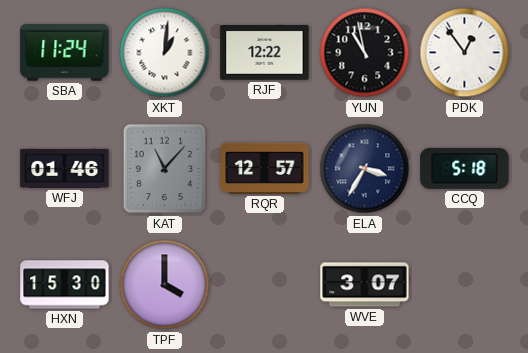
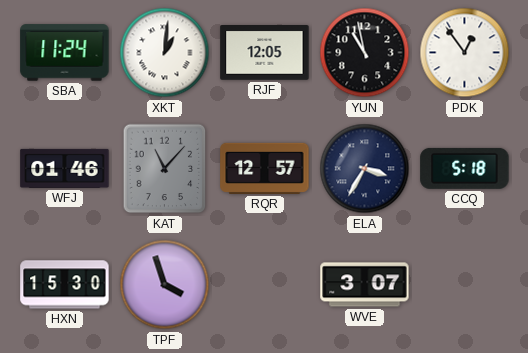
RJF: 12:22 -> 12:05 (265, 53)
TPF: 4:00 -> 3:57 (165, 285)
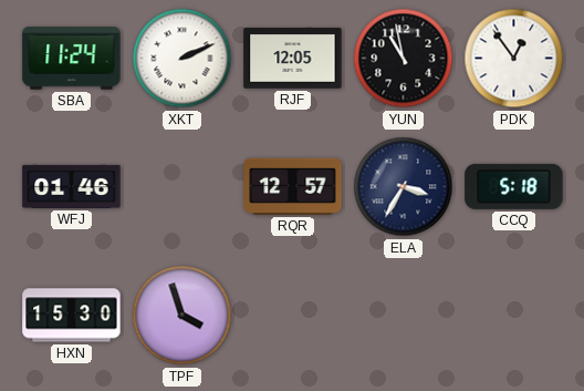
XKT: 1:01 -> 2:11 (182, 59)
KAT: 11:07 -> none (165, 169)
WVE: 3:07 -> none (365, 285)
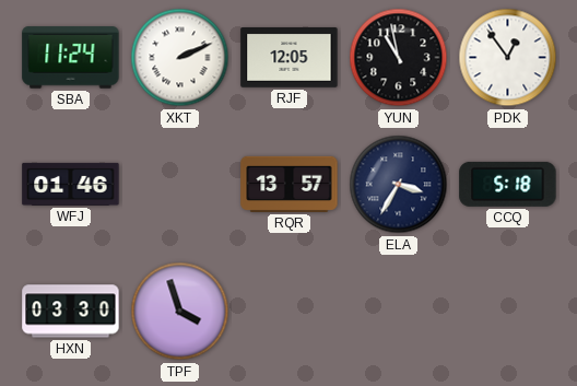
RQR: 12:57 -> 13:57 (290, 184)
HXN: 15:30 -> 03:30 (71, 312)
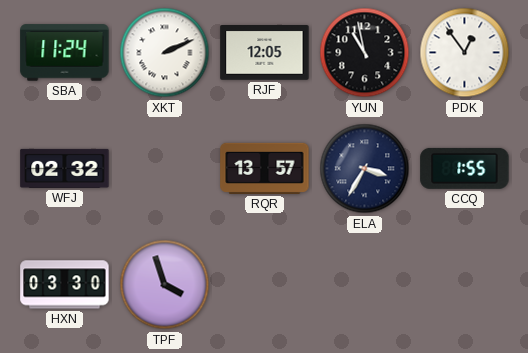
WFJ: 01:46 -> 02:32 (65, 168)
CCQ: 5:18 -> 1:55 (465, 168)
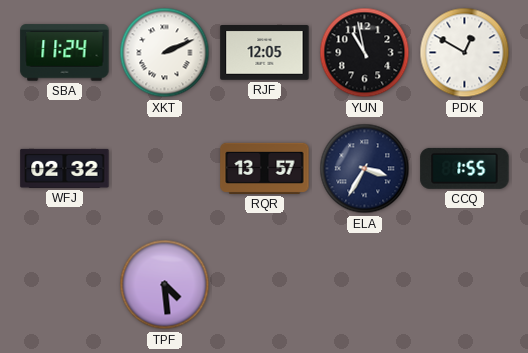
PDK: 12:54 -> 12:50 (465, 53)
HXN: 03:30 -> none (65, 285)
TPF: 3:57 -> 4:29 (165, 285)
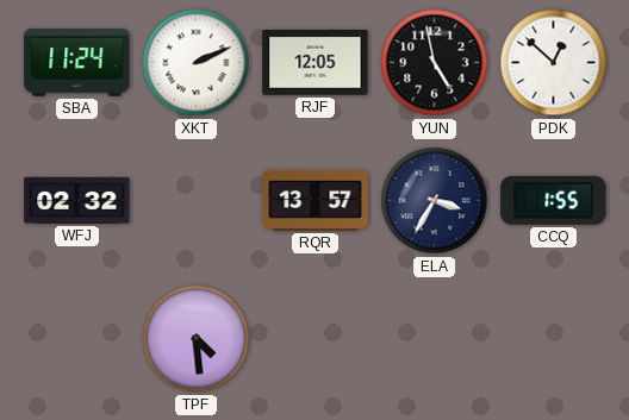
YUN: 10:58 -> 4:58 (435, 63)
PDK: 12:50 -> 12:52 (554, 63)
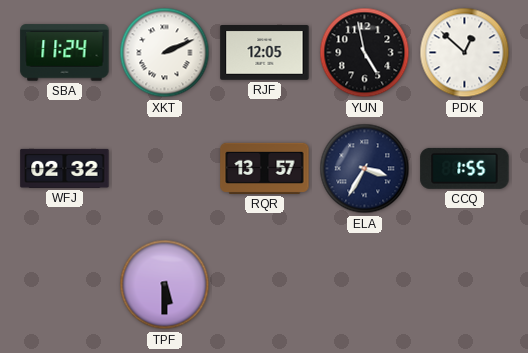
TPF: 4:29 -> 5:30 (165, 285)
